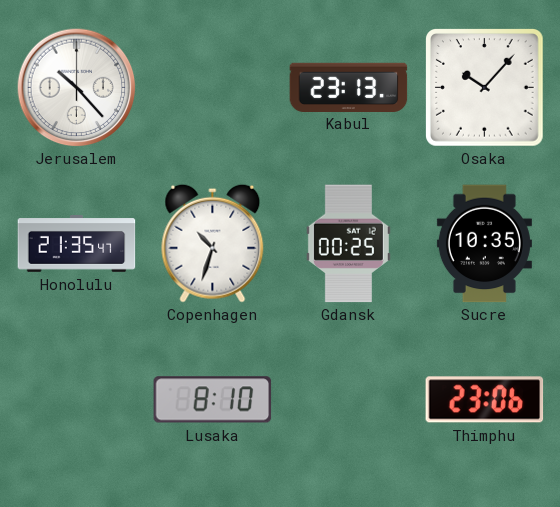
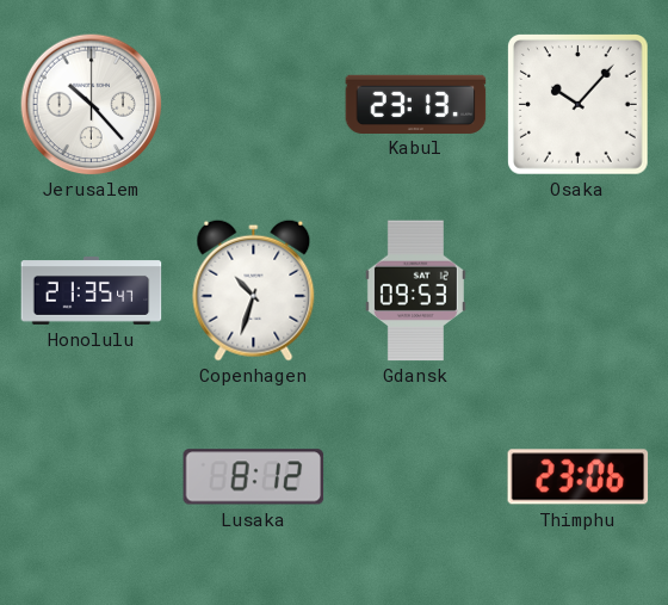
Gdansk: 00:25 -> 09:53 (415, 291)
Sucre: 10:35 -> none (484, 244)
Lusaka: 8:10 -> 8:12 (254, 477)
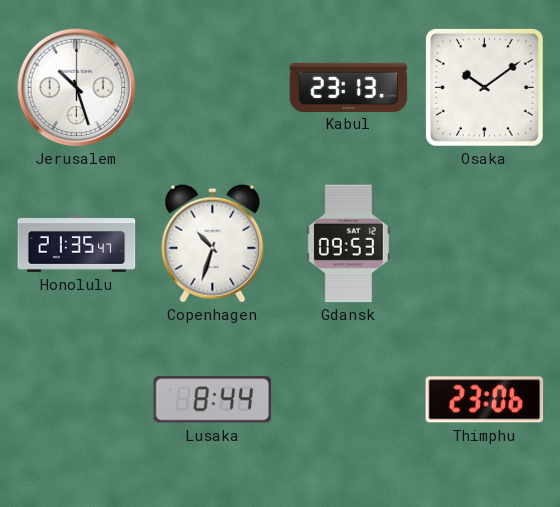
Jerusalem: 10:23 -> 10:27 (76, 87)
Osaka: 10:07 -> 10:09 (485, 88)
Lusaka: 8:12 -> 8:44 (213, 400)
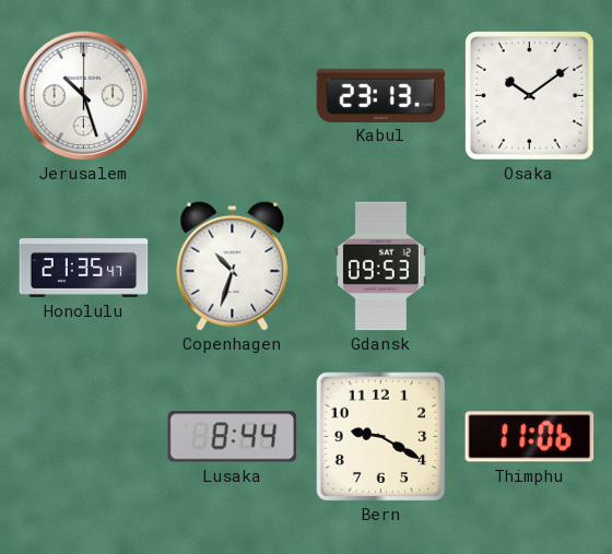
Bern: none -> 9:20 (380, 436)
Thimphu: 23:06 -> 11:06 (530, 437)
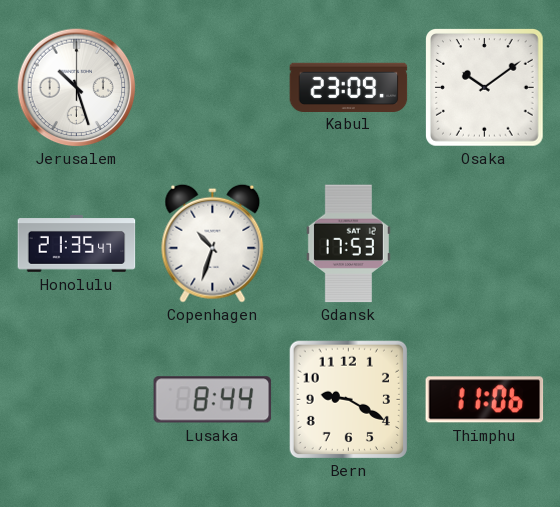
Kabul: 23:13 -> 23:09 (349, 87)
Gdansk: 09:53 -> 17:53 (348, 244)
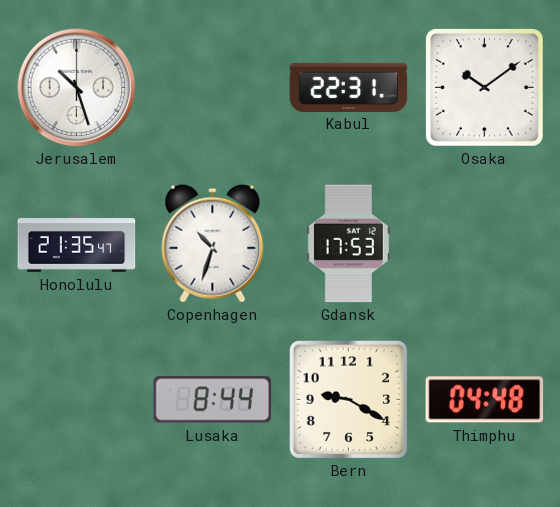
Kabul: 23:09 -> 22:31 (349, 87)
Thimphu: 11:06 -> 04:48 (485, 400)
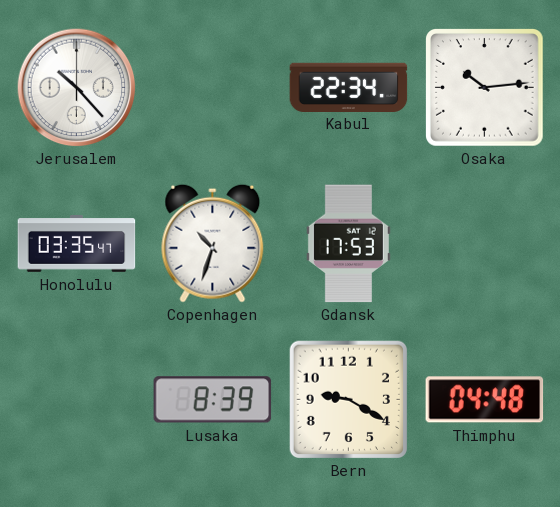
Jerusalem: 10:27 -> 10:23 (76, 87)
Kabul: 22:31 -> 22:34 (349, 87)
Osaka: 10:09 -> 10:14 (485, 88)
Honolulu: 21:35 -> 03:35 (77, 244)
Lusaka: 8:44 -> 8:39 (213, 400)
